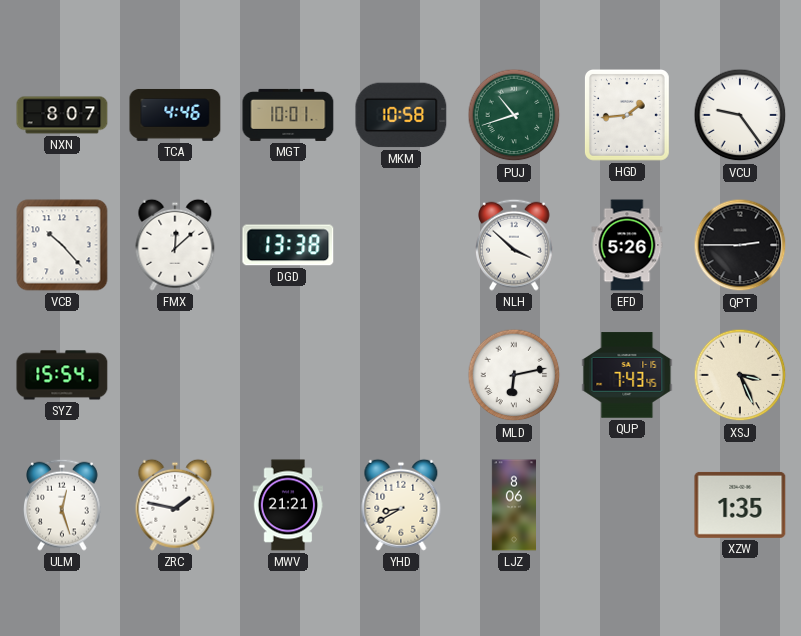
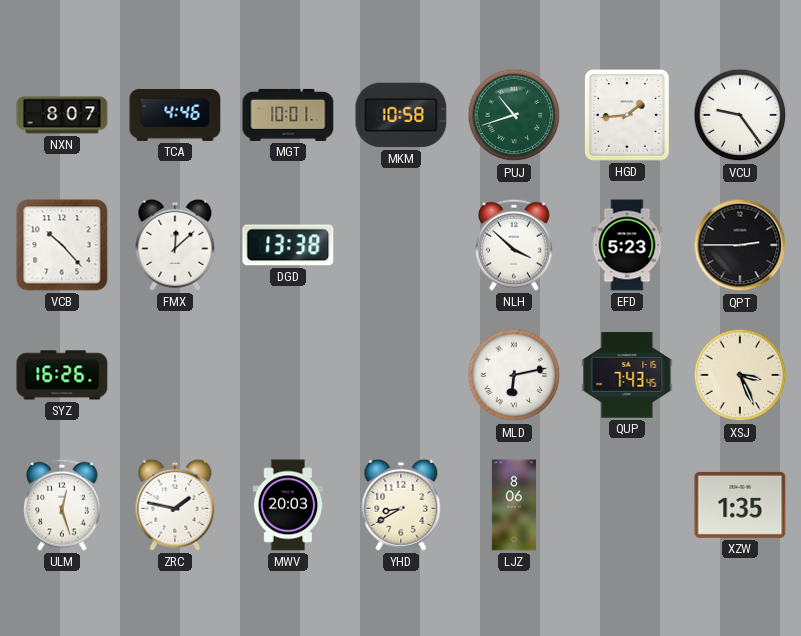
EFD: 5:26 -> 5:23 (627, 245)
SYZ: 15:54 -> 16:26 (62, 375)
MWV: 21:21 -> 20:03 (288, 505)
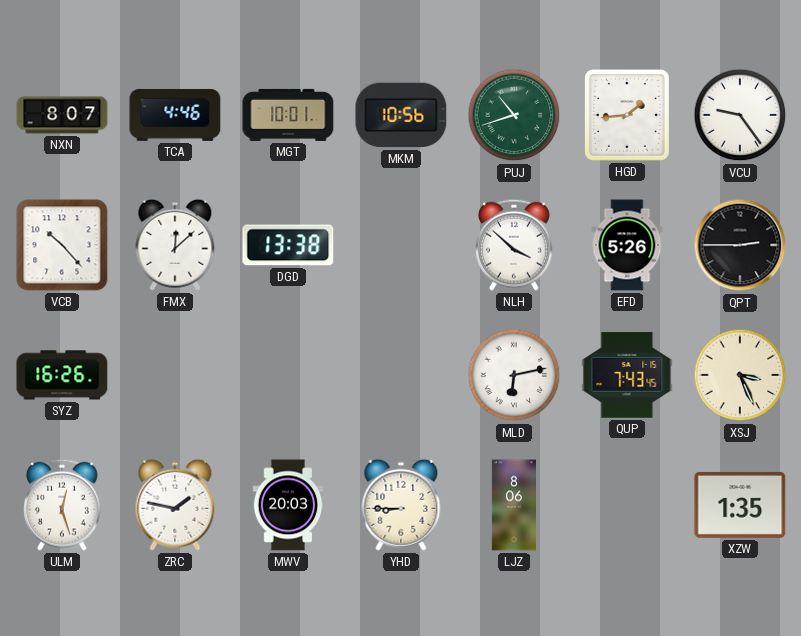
MKM: 10:58 -> 10:56 (401, 115)
EFD: 5:23 -> 5:26 (627, 245)
YHD: 8:40 -> 8:45 (401, 505)
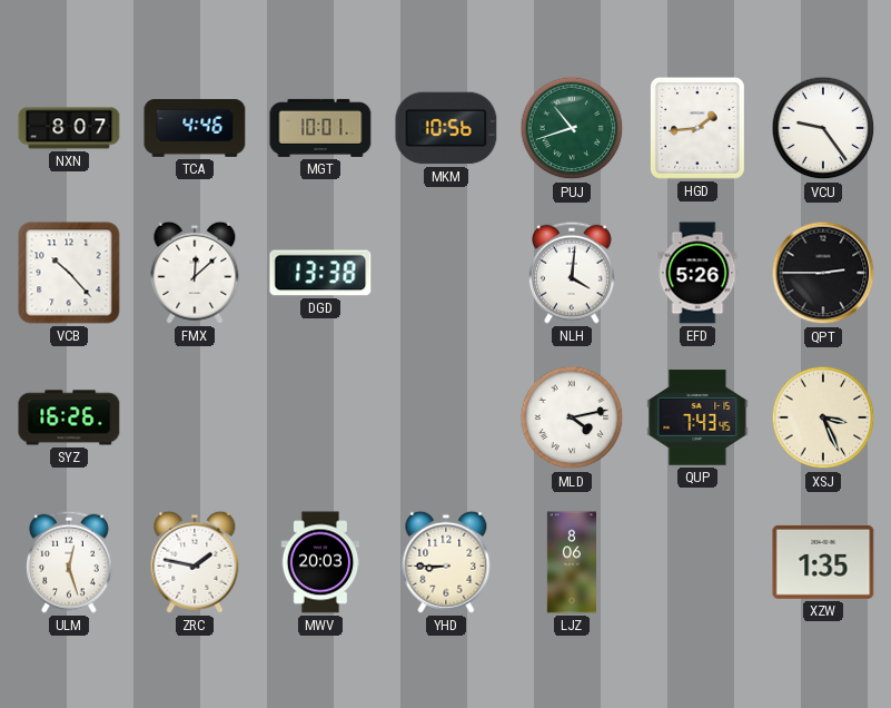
NLH: 3:52 -> 4:01 (573, 273)
MLD: 6:13 -> 4:13 (572, 417)
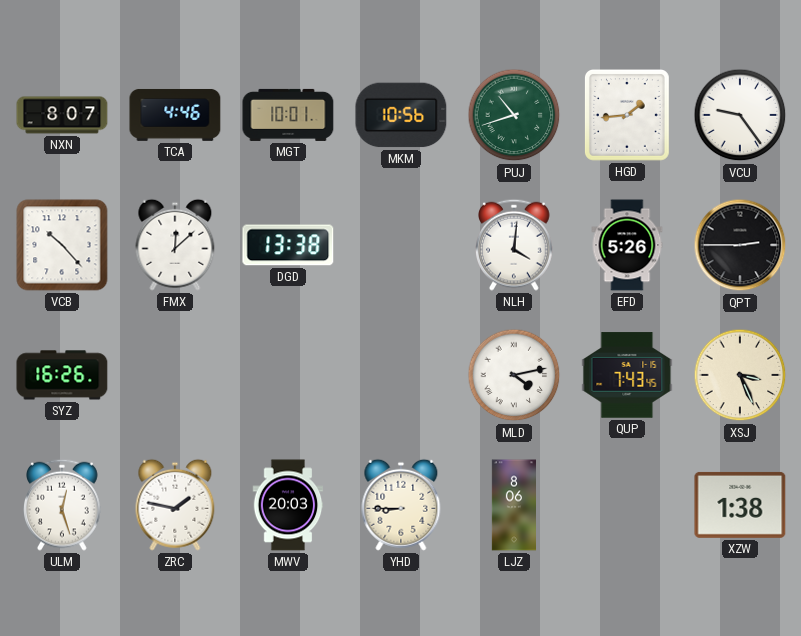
XZW: 1:35 -> 1:38 (740, 505)
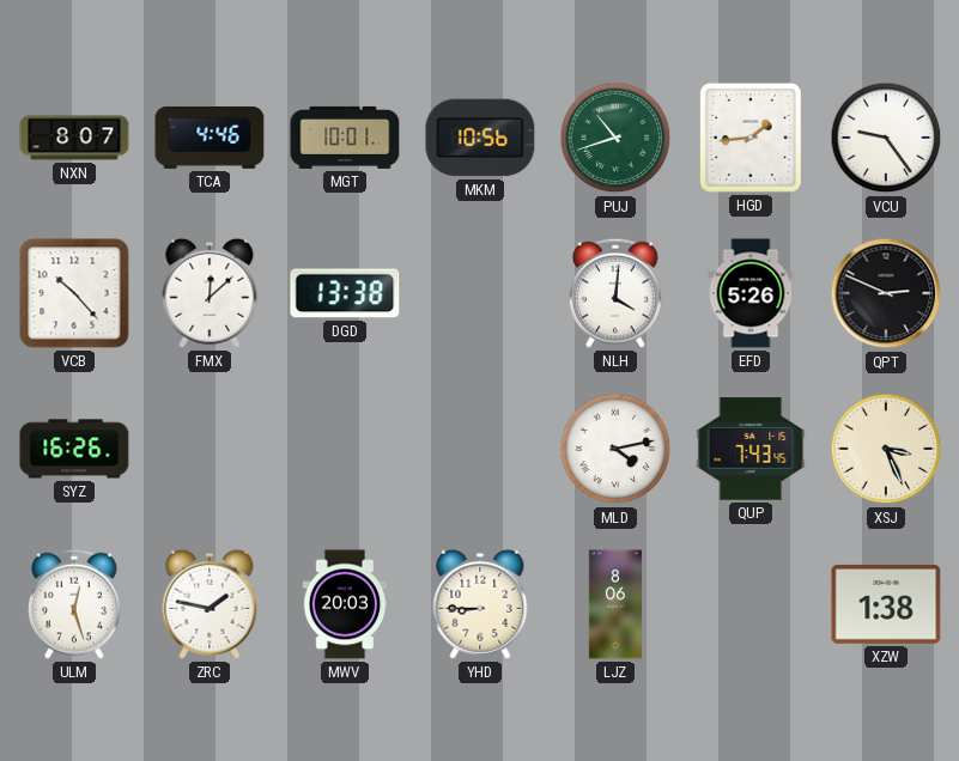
QPT: 2:45 -> 2:49 (886, 293)
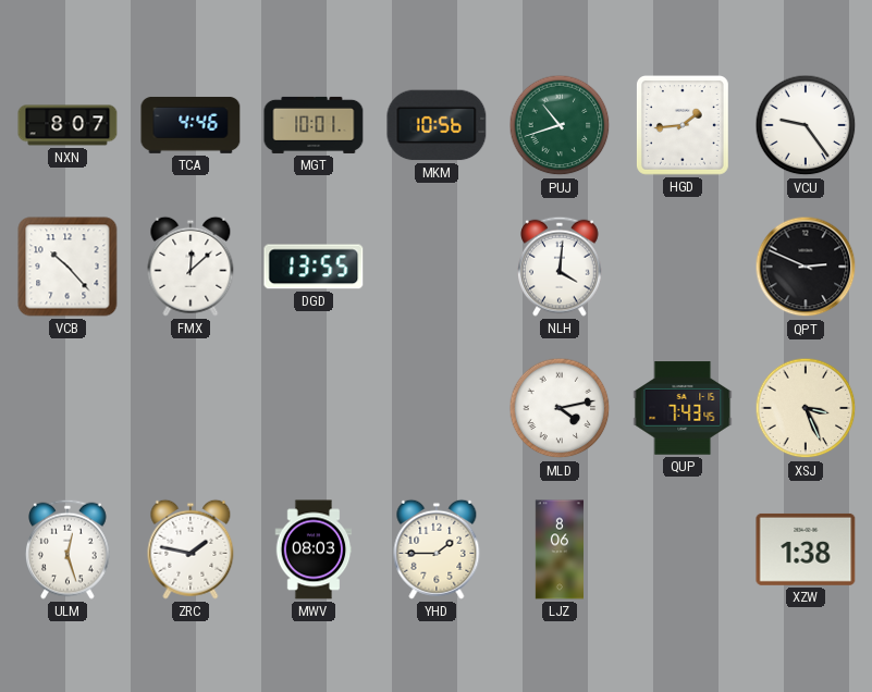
DGD: 13:38 -> 13:55 (314, 267)
EFD: 5:26 -> none (751, 293)
SYZ: 16:26 -> none (74, 449)
MWV: 20:03 -> 08:03 (314, 549)
YHD: 8:45 -> 1:45 (437, 549)
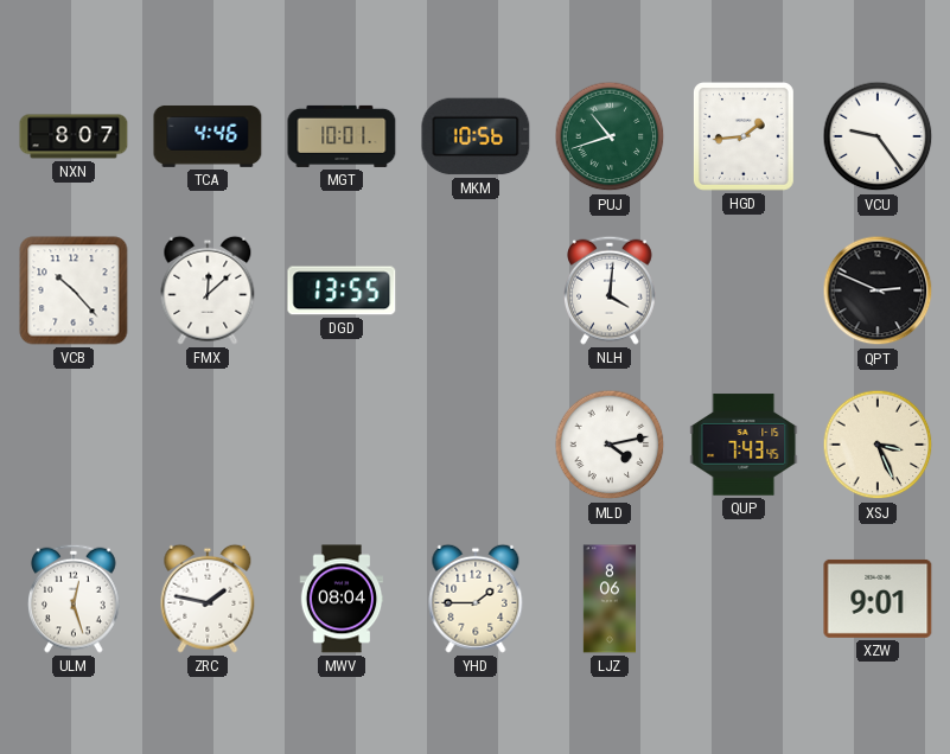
MWV: 08:03 -> 08:04 (342, 599)
XZW: 1:38 -> 9:01 (878, 599)
